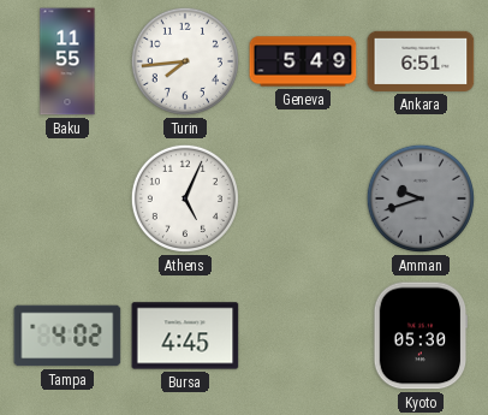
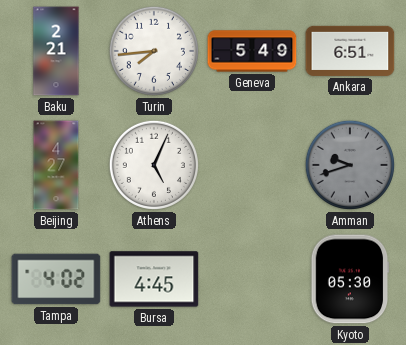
Baku: 11:55 -> 2:21 (56, 51)
Beijing: none -> 4:27 (56, 165)
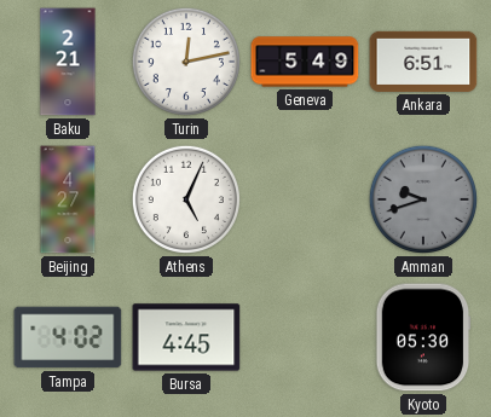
Turin: 7:44 -> 12:13 (186, 62)
